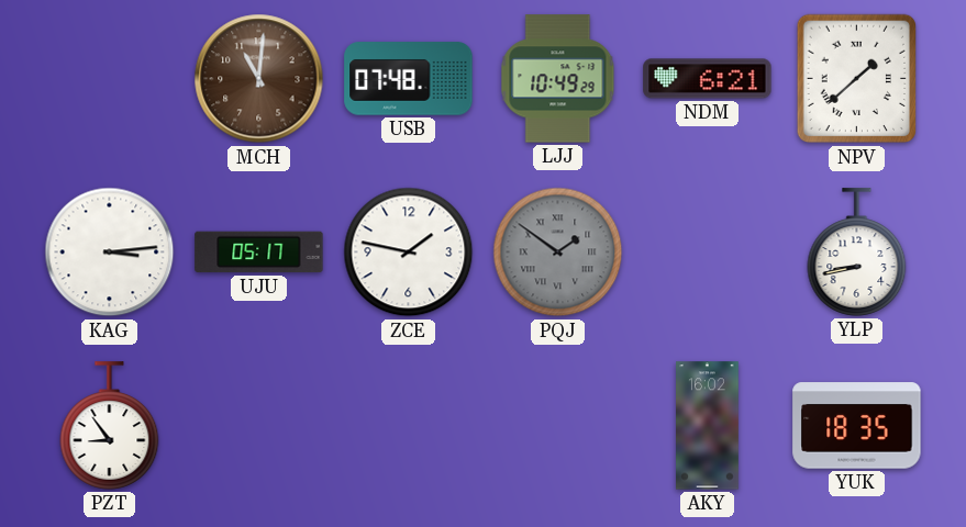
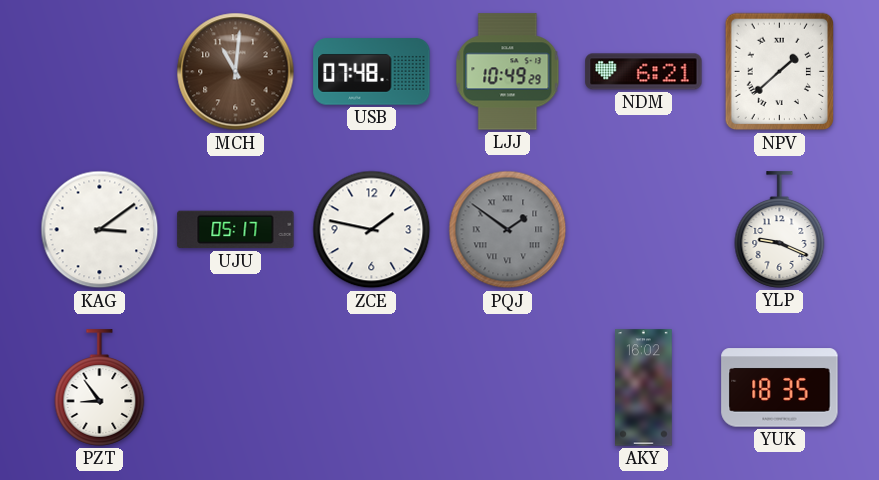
KAG: 3:14 -> 3:09 (100, 230)
YLP: 8:43 -> 9:19 (780, 230)
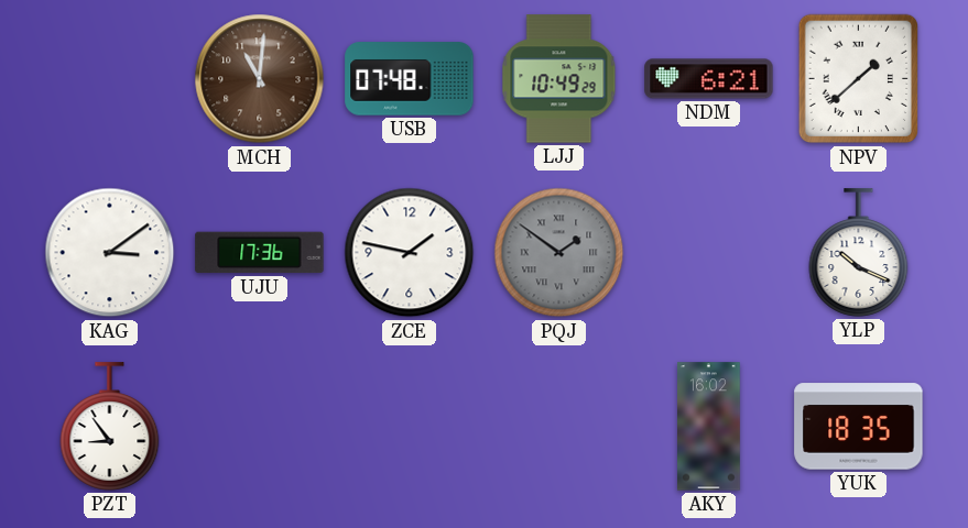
UJU: 05:17 -> 17:36 (260, 253)
YLP: 9:19 -> 10:19 (859, 253)
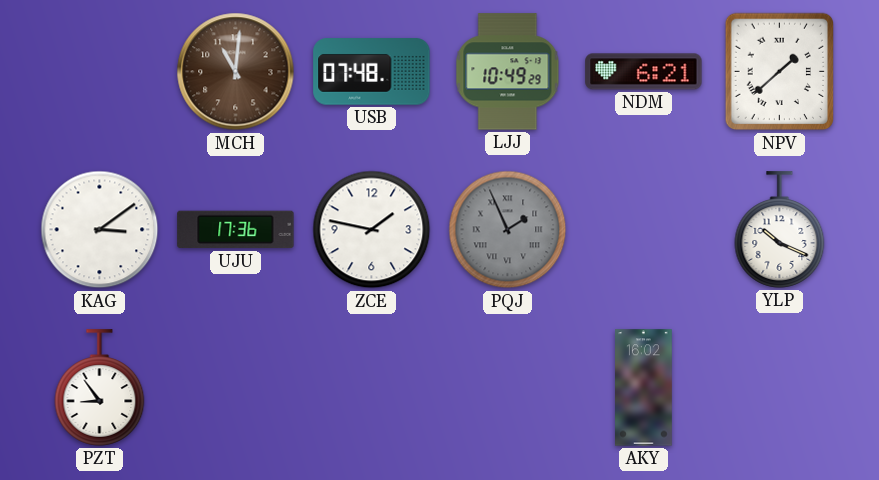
PQJ: 1:51 -> 1:56 (508, 230)
YUK: 18:35 -> none (859, 427)
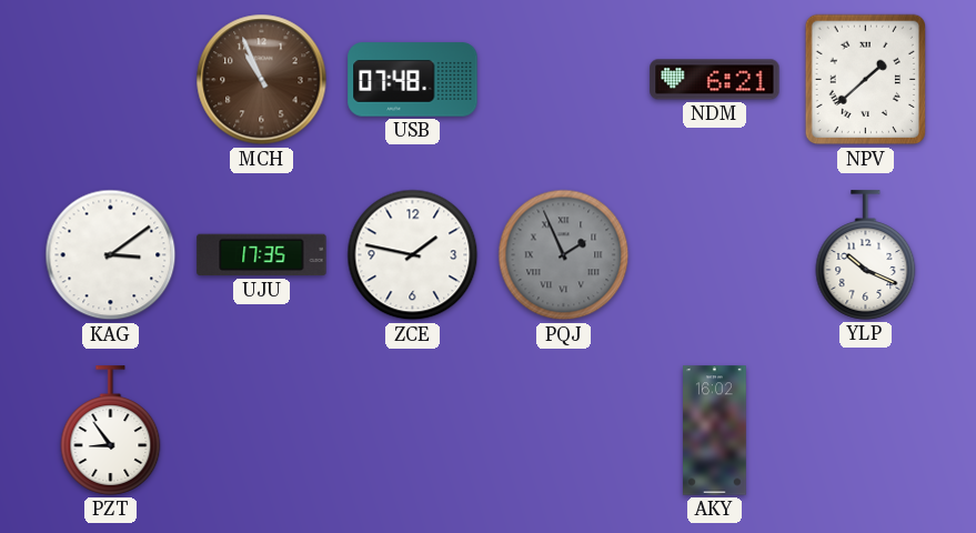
MCH: 11:01 -> 10:56 (262, 80)
LJJ: 10:49 -> none (508, 72)
UJU: 17:36 -> 17:35 (262, 255)
